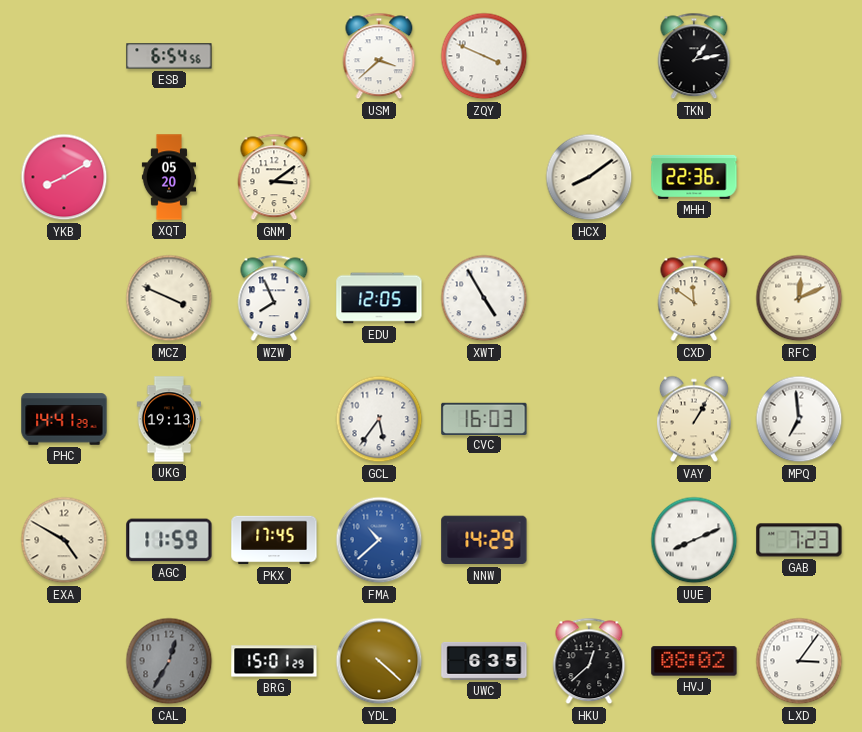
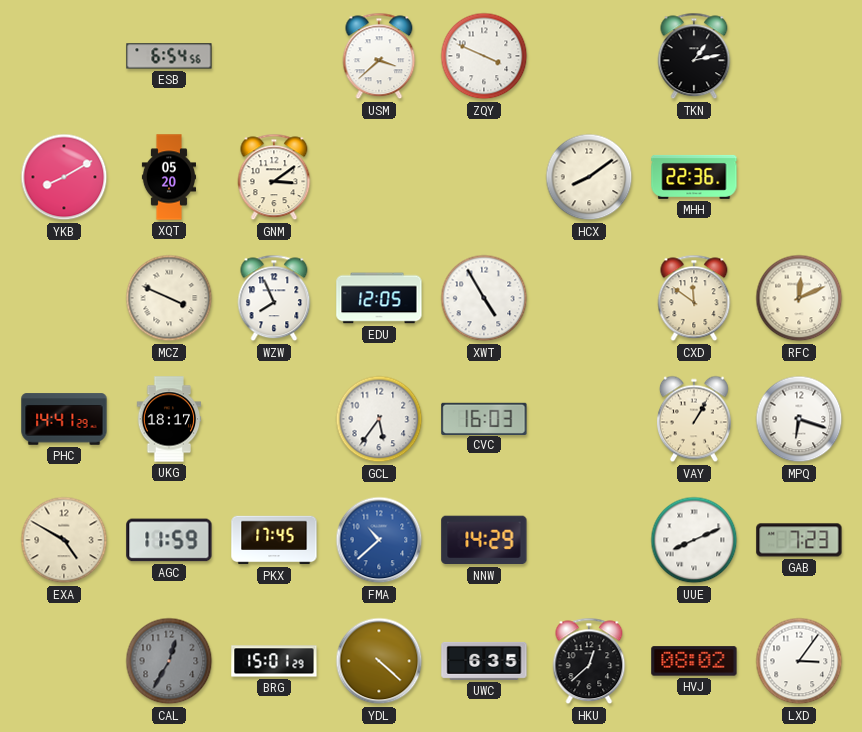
UKG: 19:13 -> 18:17 (169, 419)
MPQ: 6:59 -> 6:18 (799, 419)
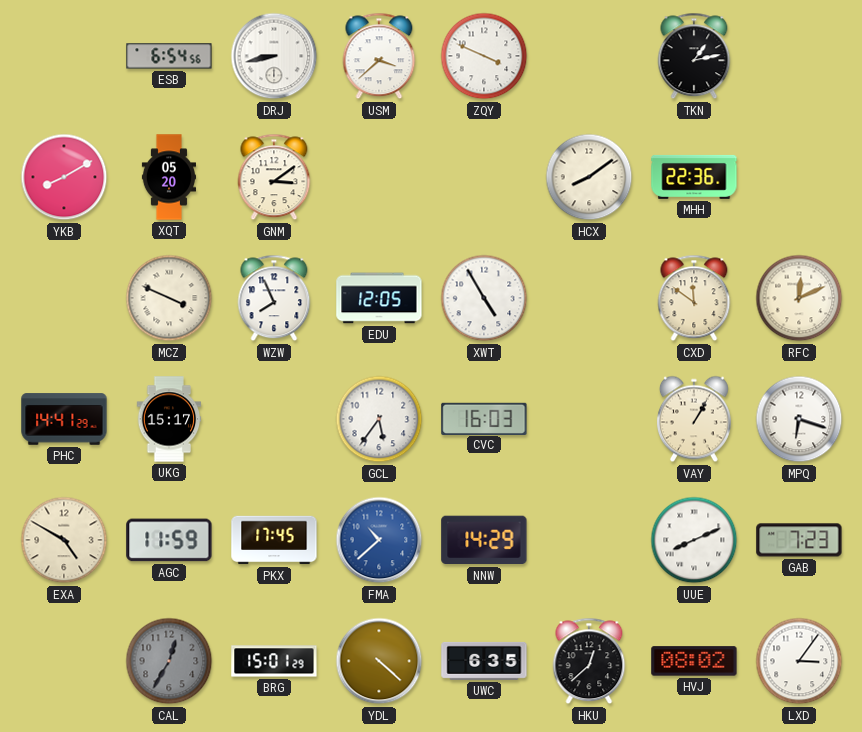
DRJ: none -> 8:43 (274, 56)
UKG: 18:17 -> 15:17 (169, 419)
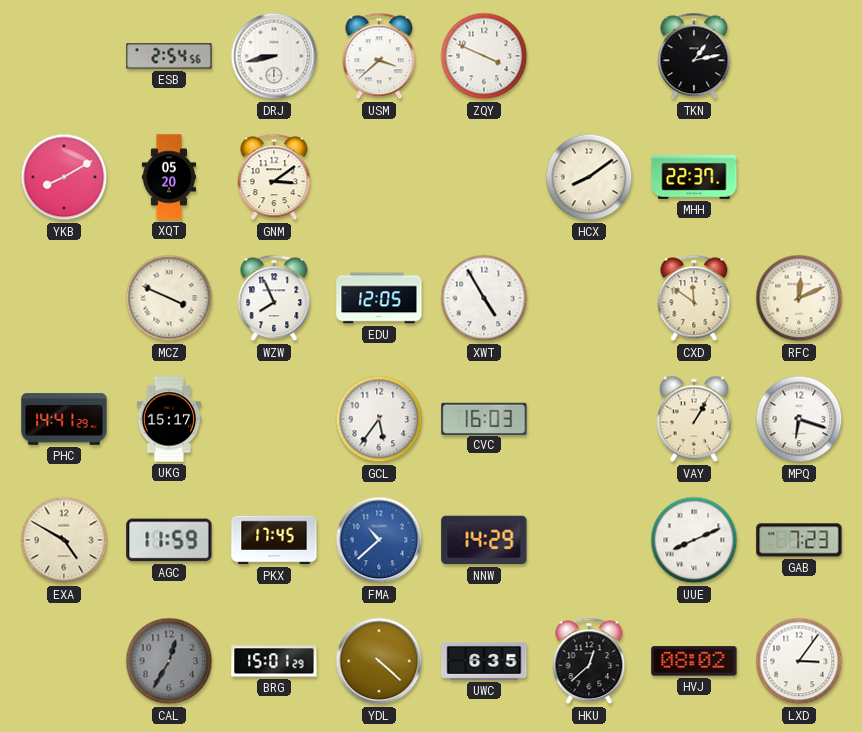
ESB: 6:54 -> 2:54 (169, 56)
MHH: 22:36 -> 22:37 (694, 177)
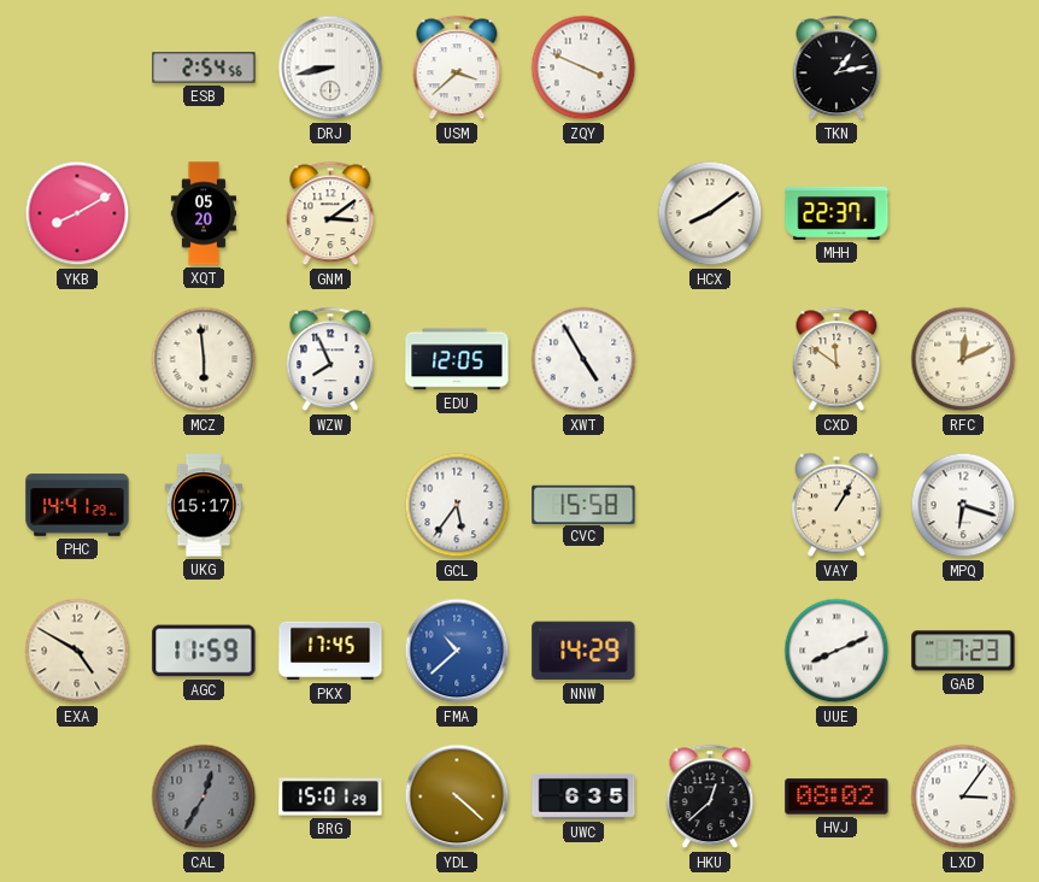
MCZ: 3:49 -> 5:59 (204, 359)
CVC: 16:03 -> 15:58 (583, 504)
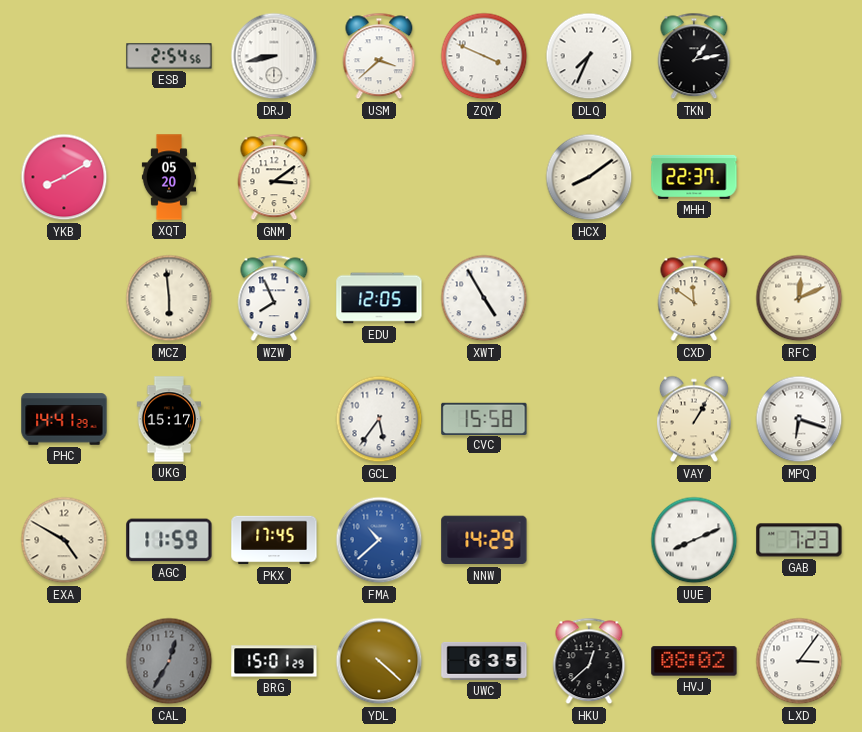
DLQ: none -> 7:34 (589, 56)
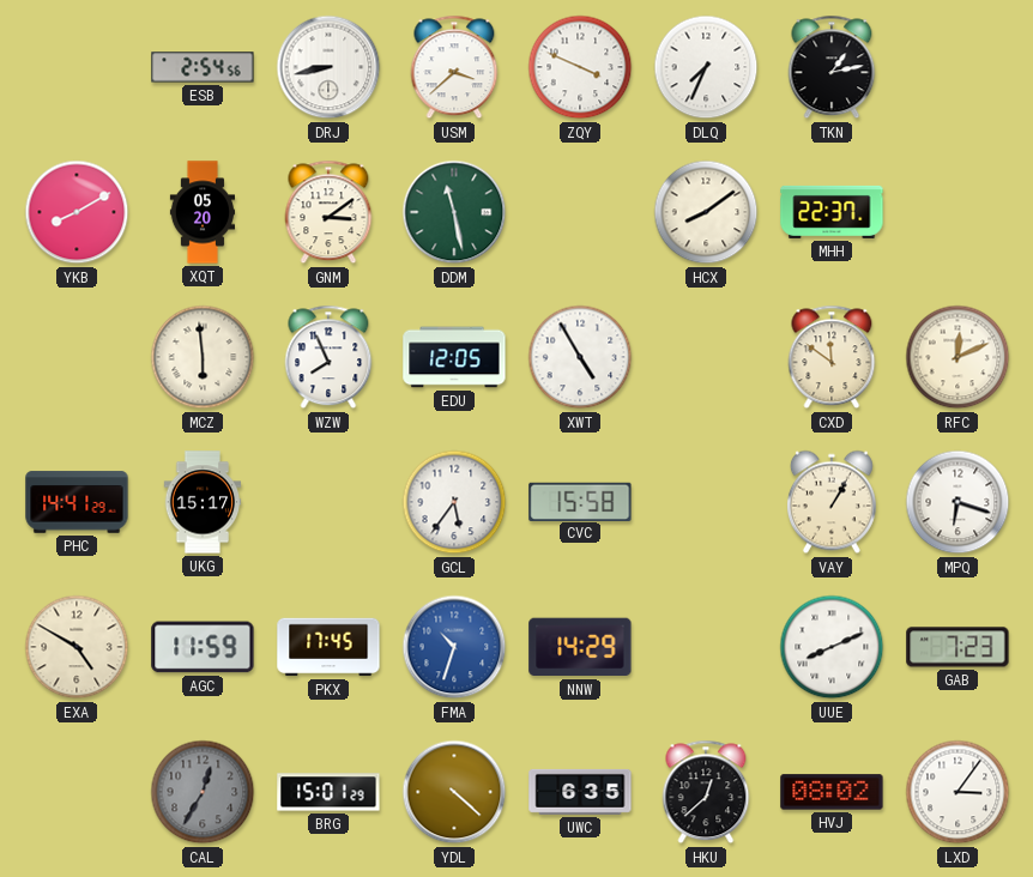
DDM: none -> 11:28 (454, 212)
FMA: 10:38 -> 10:33 (454, 647)
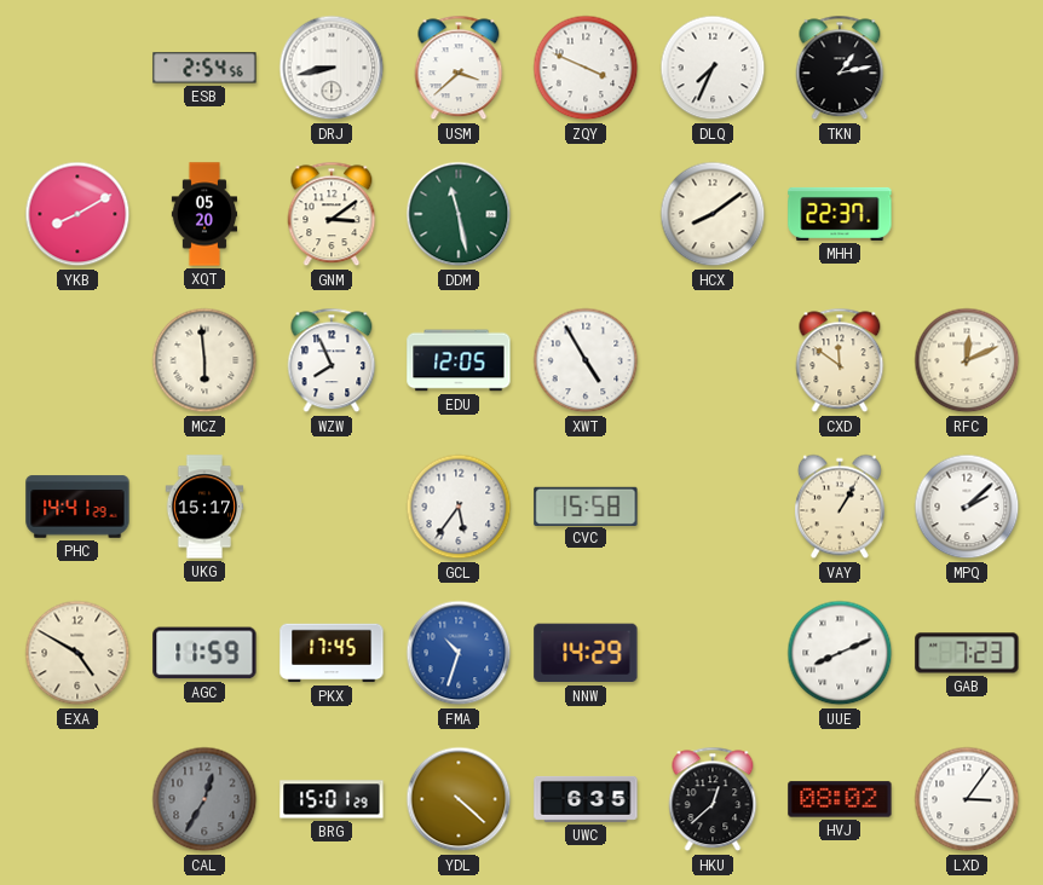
MPQ: 6:18 -> 2:08 (967, 507)
